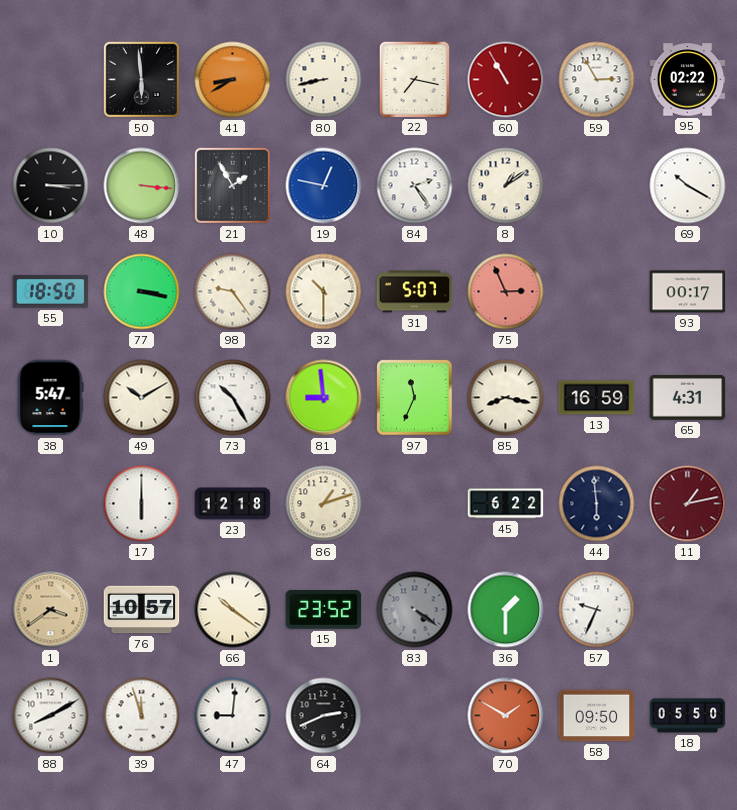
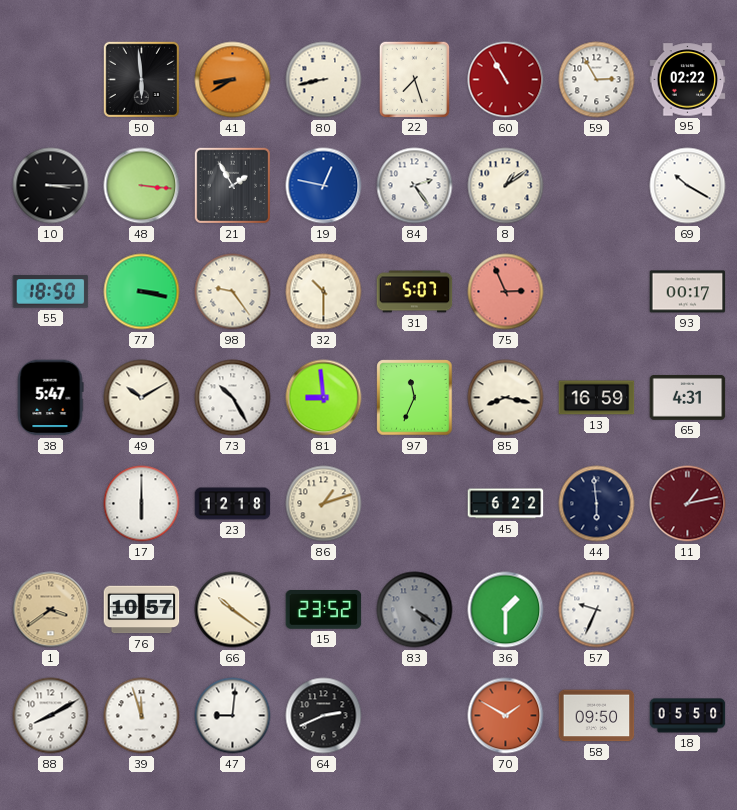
22: 7:17 -> 7:27 (414, 79)
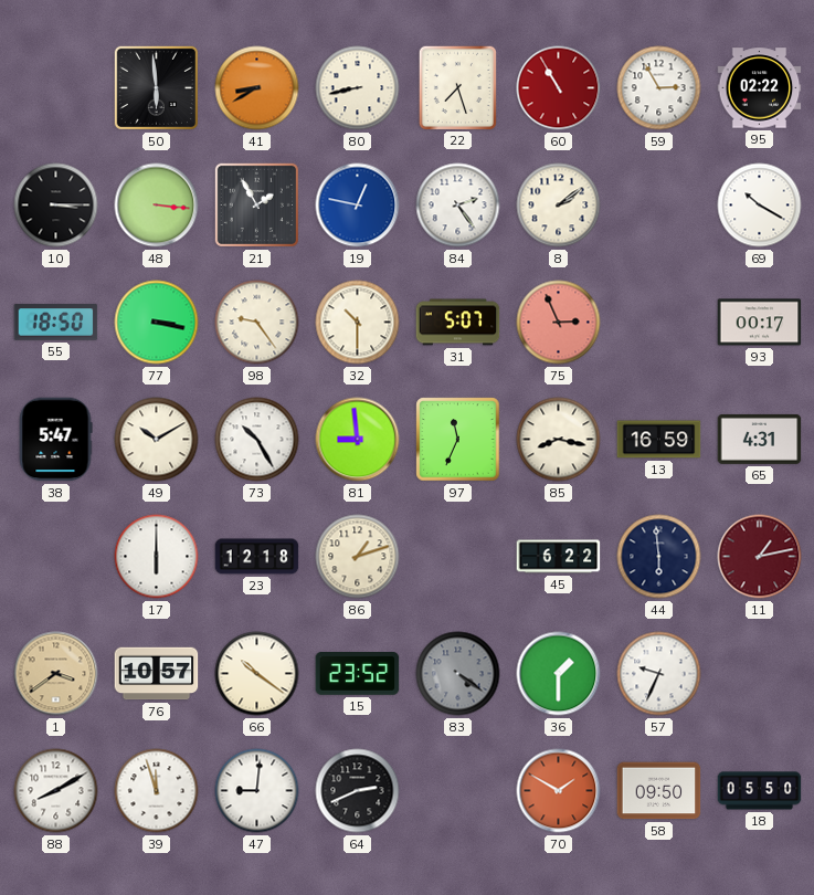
8: 1:09 -> 2:09 (559, 206)
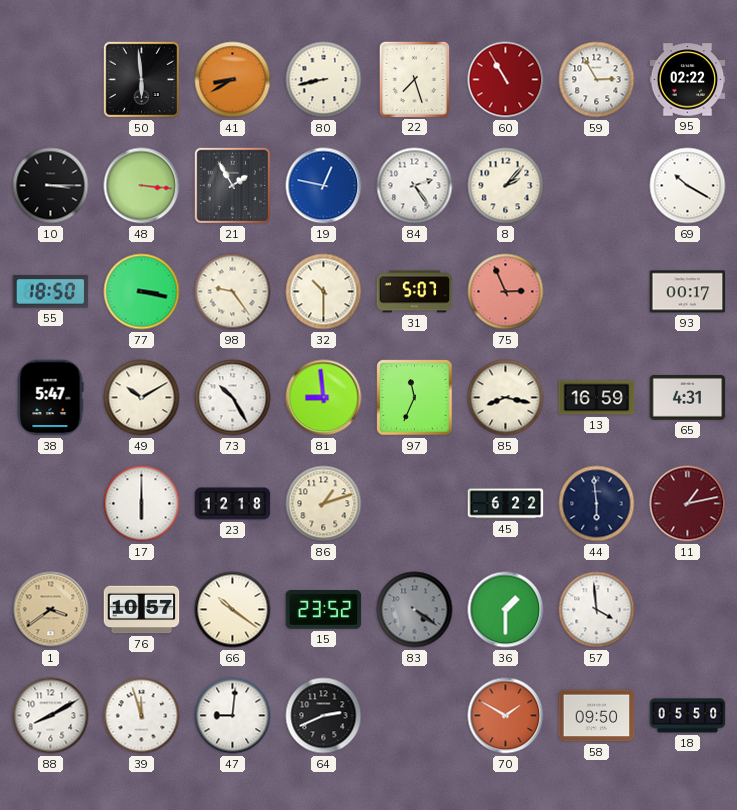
8: 2:09 -> 2:07 (506, 186)
57: 9:34 -> 3:59 (597, 610)
